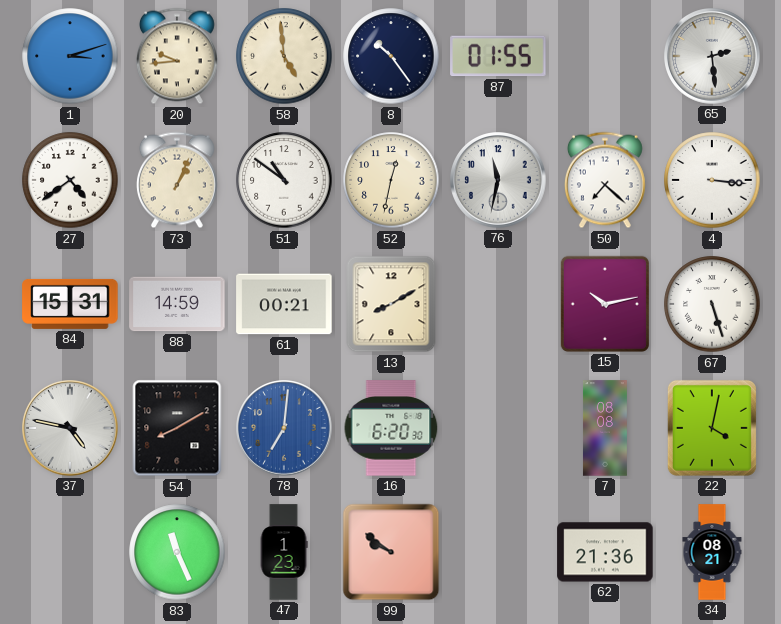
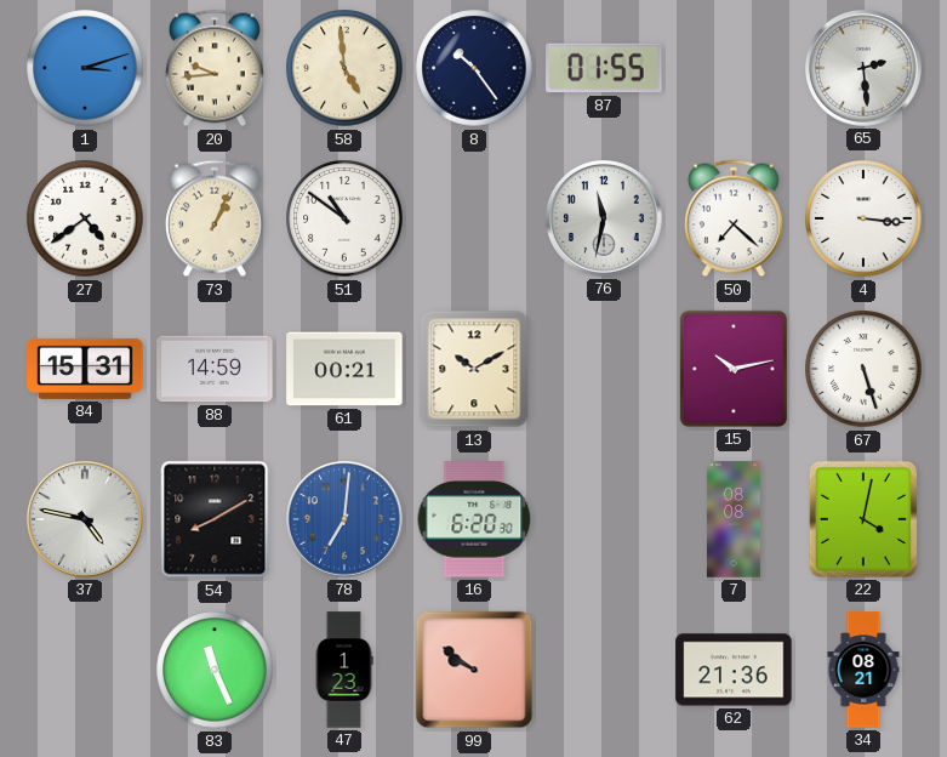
52: 12:32 -> none (391, 180)
13: 8:10 -> 10:10 (474, 369)
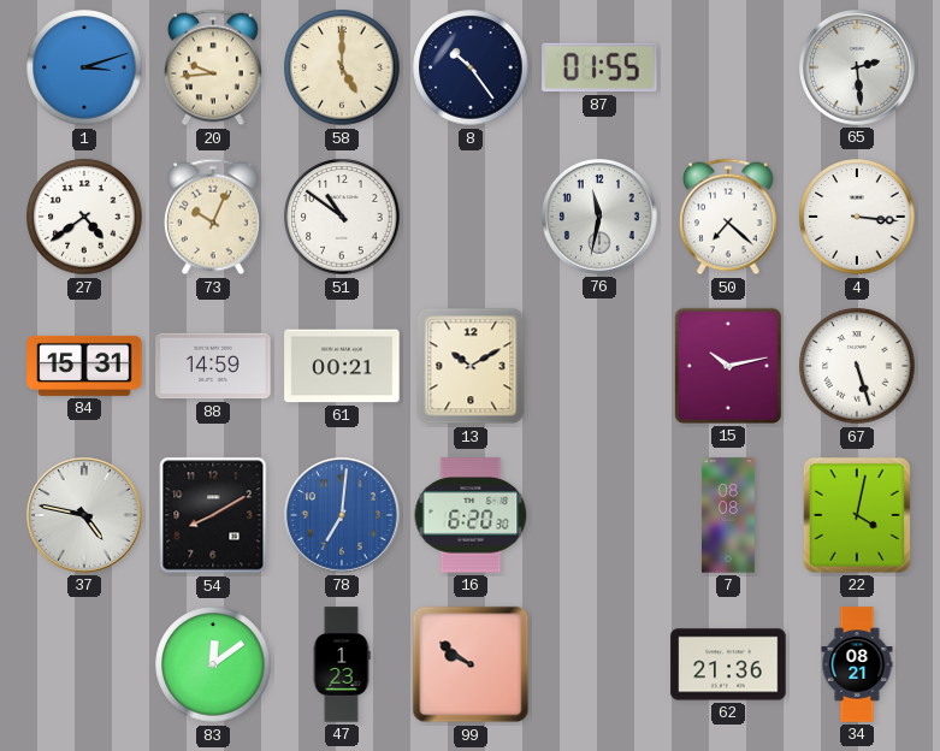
58: 4:59 -> 5:00 (342, 67)
73: 1:04 -> 10:04 (213, 217)
83: 11:26 -> 12:09 (213, 664)
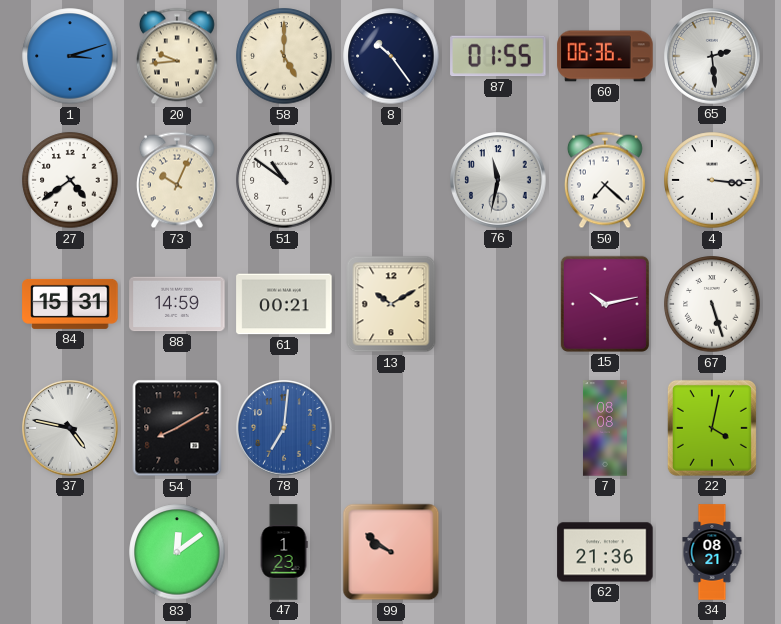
60: none -> 06:36 (605, 56)
16: 6:20 -> none (471, 515)
